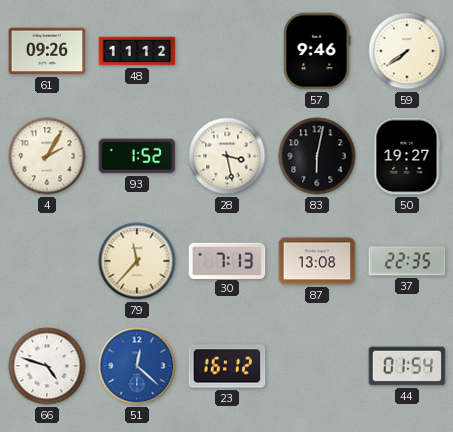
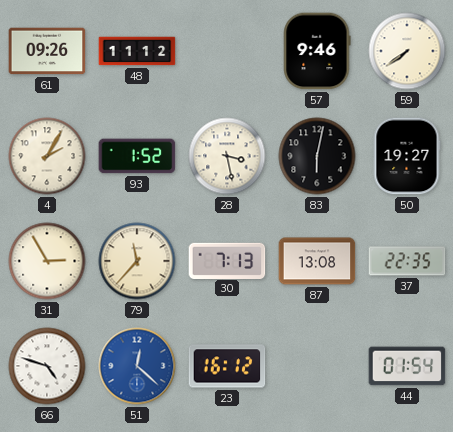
31: none -> 2:55 (47, 261)
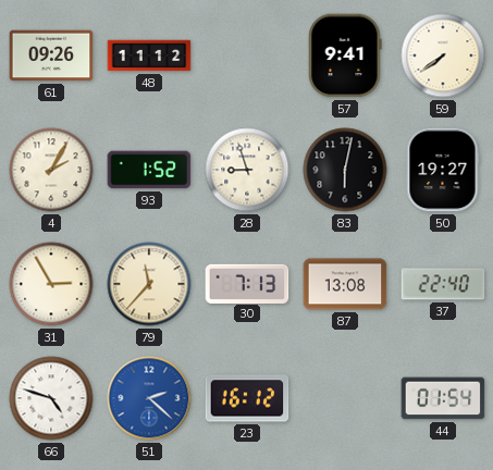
57: 9:46 -> 9:41 (345, 55)
28: 3:28 -> 8:57 (247, 170)
37: 22:35 -> 22:40 (443, 284)
51: 12:22 -> 2:22 (149, 398)
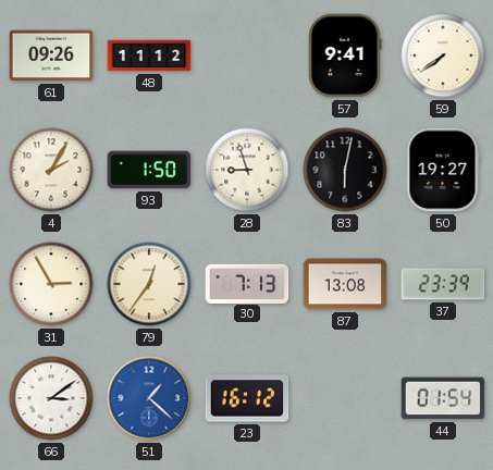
93: 1:52 -> 1:50 (149, 170)
79: 11:37 -> 12:36 (149, 284)
37: 22:40 -> 23:39 (443, 284)
66: 4:48 -> 3:09 (51, 398)
51: 2:22 -> 1:22 (149, 398)
